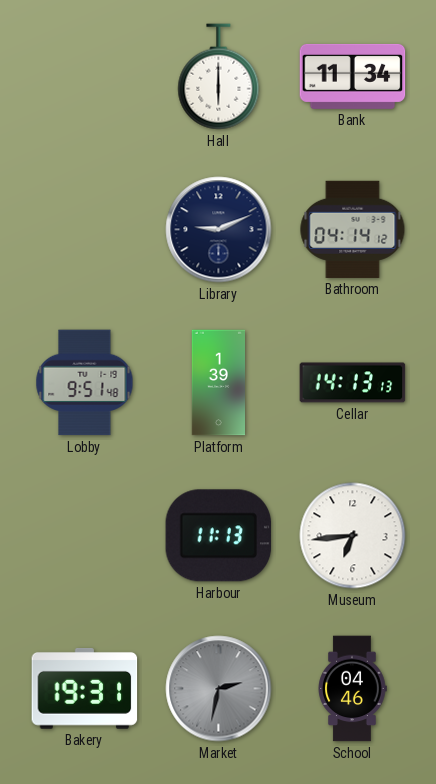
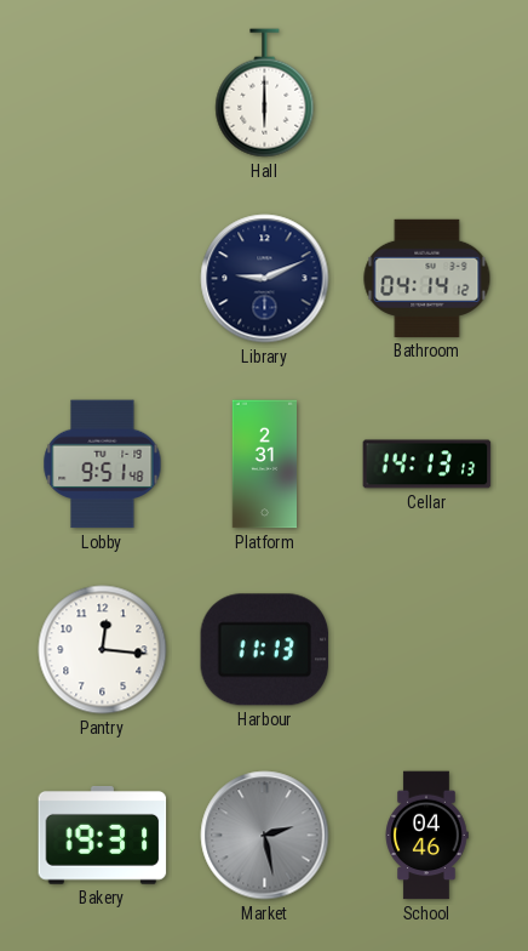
Bank: 11:34 -> none (353, 76)
Platform: 1:39 -> 2:31 (264, 465)
Pantry: none -> 12:16 (103, 650)
Museum: 6:44 -> none (353, 536)
Market: 2:32 -> 2:28 (265, 836)
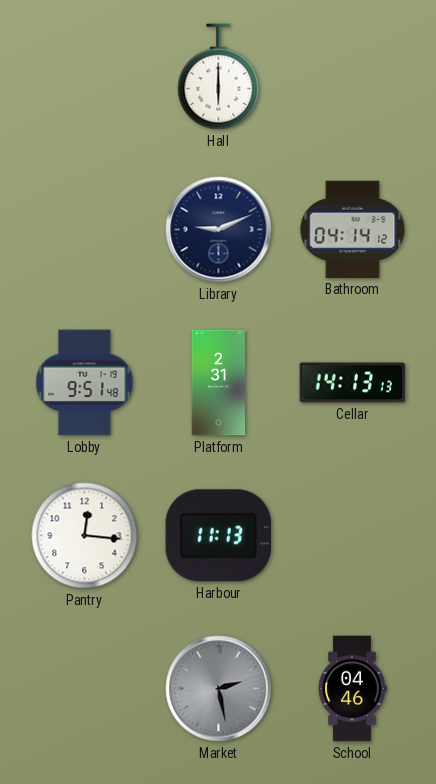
Bakery: 19:31 -> none (103, 836)
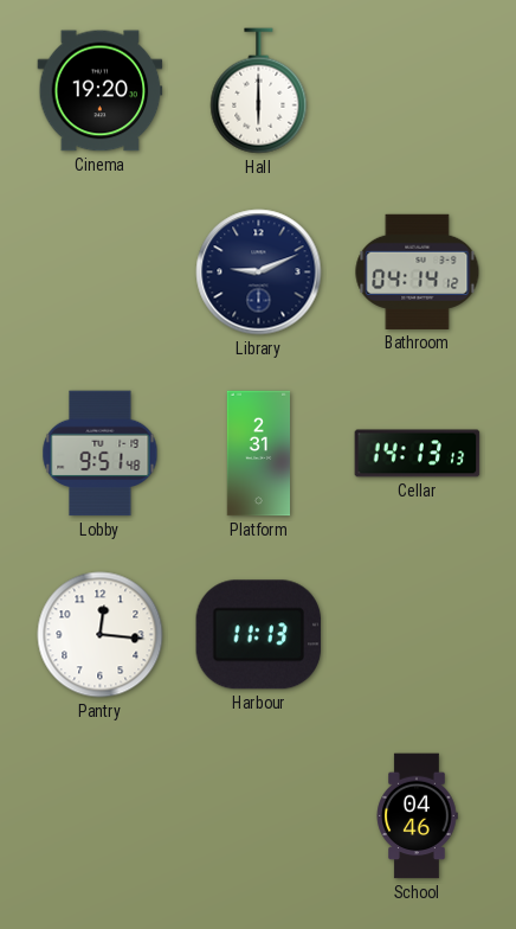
Cinema: none -> 19:20 (101, 91)
Market: 2:28 -> none (219, 689)
